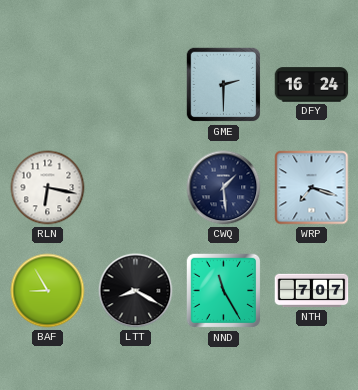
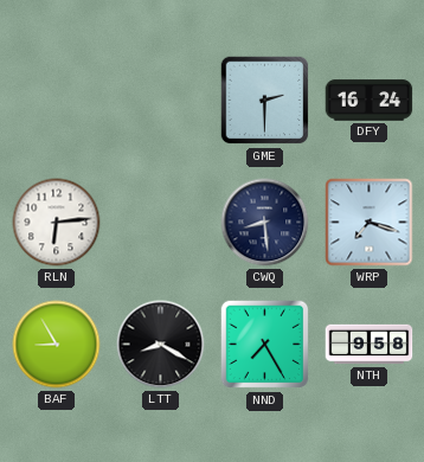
RLN: 6:17 -> 6:14 (57, 223)
CWQ: 1:29 -> 8:29 (265, 223)
NND: 11:25 -> 7:25 (265, 345)
NTH: 7:07 -> 9:58 (370, 345)
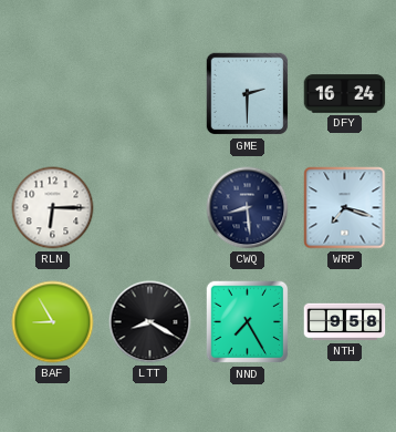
RLN: 6:14 -> 6:15 (53, 208)
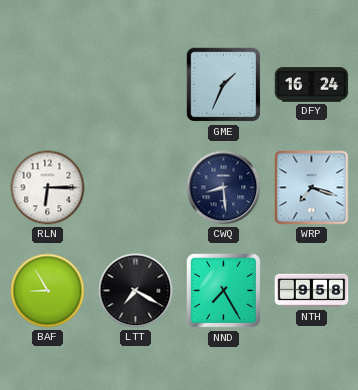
GME: 2:30 -> 1:34 (224, 85)
LTT: 8:20 -> 7:20 (136, 291)
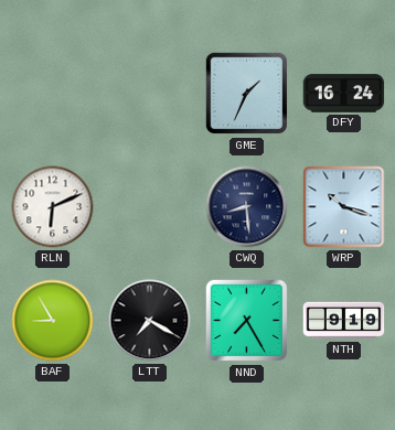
RLN: 6:15 -> 6:11 (53, 207)
WRP: 7:18 -> 10:18 (344, 207)
NTH: 9:58 -> 9:19 (344, 321)
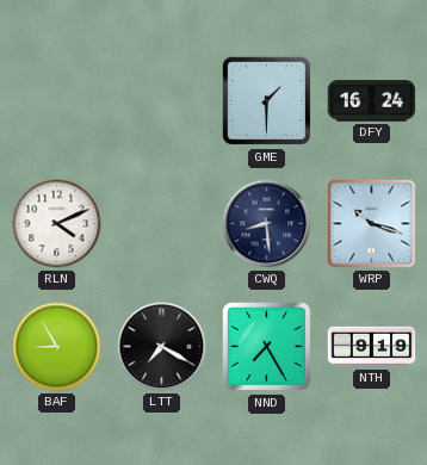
GME: 1:34 -> 1:30 (267, 101)
RLN: 6:11 -> 4:11 (57, 224)
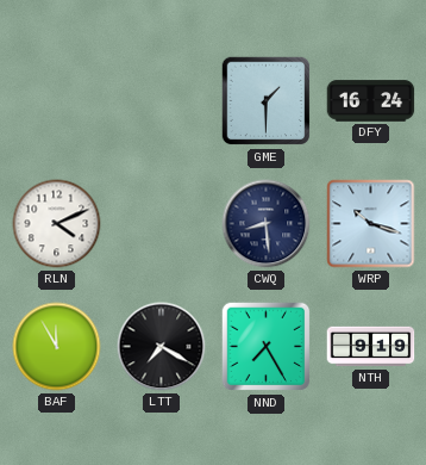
BAF: 8:55 -> 11:55 (57, 347)
